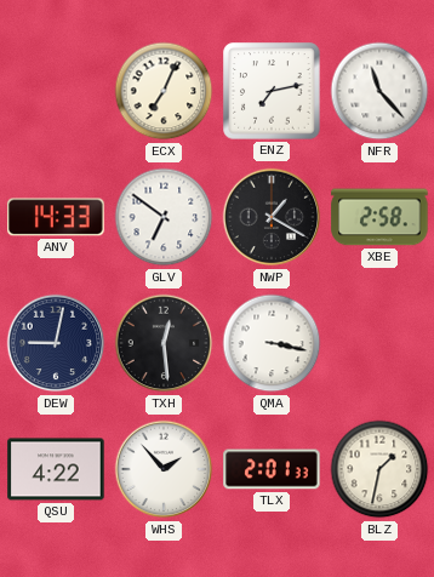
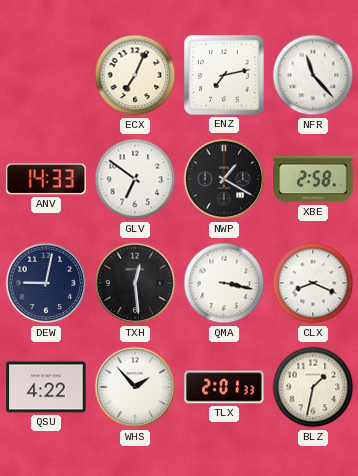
CLX: none -> 8:19 (313, 283)
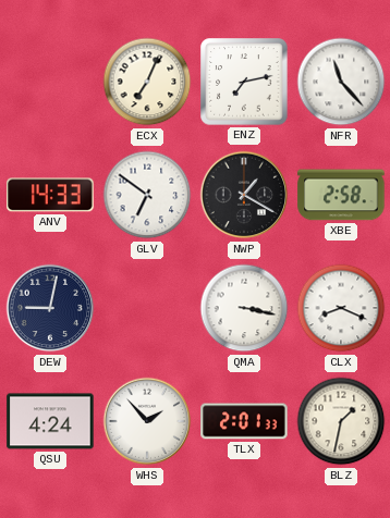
TXH: 12:29 -> none (135, 283)
QSU: 4:22 -> 4:24 (50, 421)
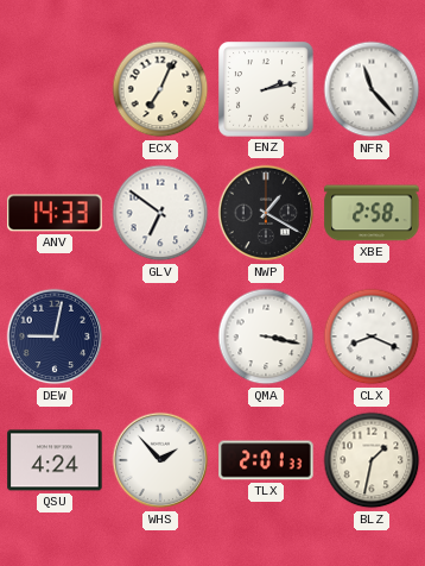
ENZ: 7:13 -> 2:13 (266, 89)
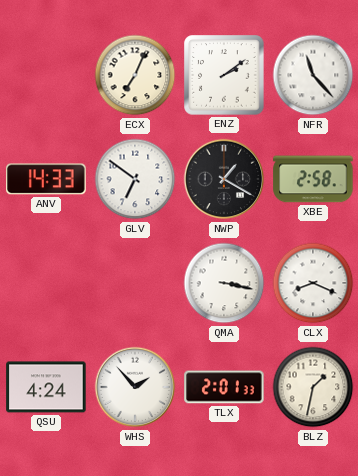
ENZ: 2:13 -> 2:09 (224, 75)
DEW: 9:02 -> none (55, 337)
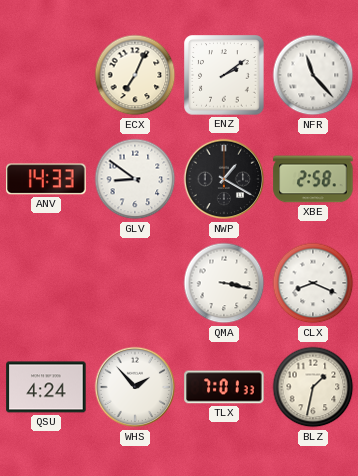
GLV: 6:51 -> 8:51 (135, 179)
TLX: 2:01 -> 7:01 (224, 387)
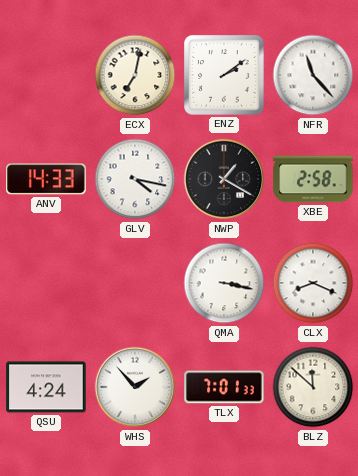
ECX: 7:04 -> 7:02 (135, 75)
GLV: 8:51 -> 4:17 (135, 179)
BLZ: 1:32 -> 11:52 (313, 387)
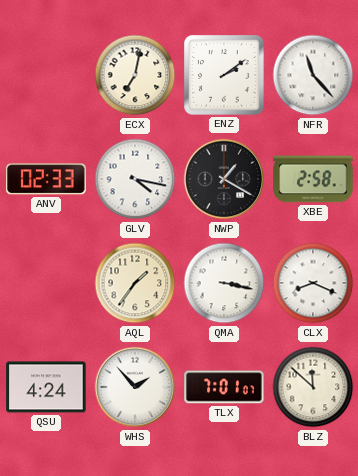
ANV: 14:33 -> 02:33 (46, 179)
AQL: none -> 1:36 (135, 283)
TLX: 7:01:33 -> 7:01:07 (224, 387)
